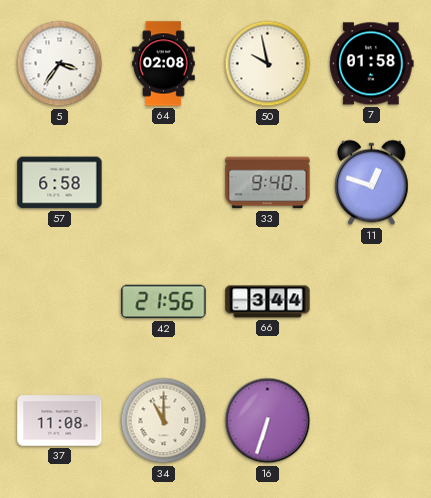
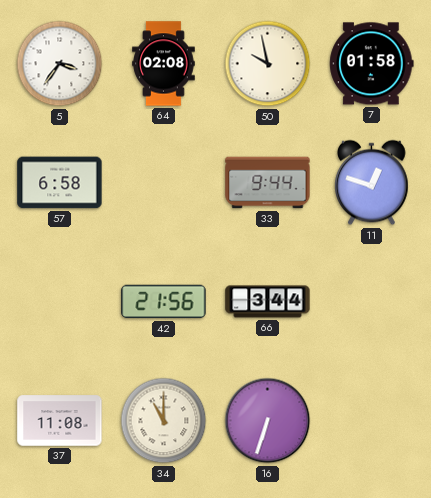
33: 9:40 -> 9:44 (268, 183)
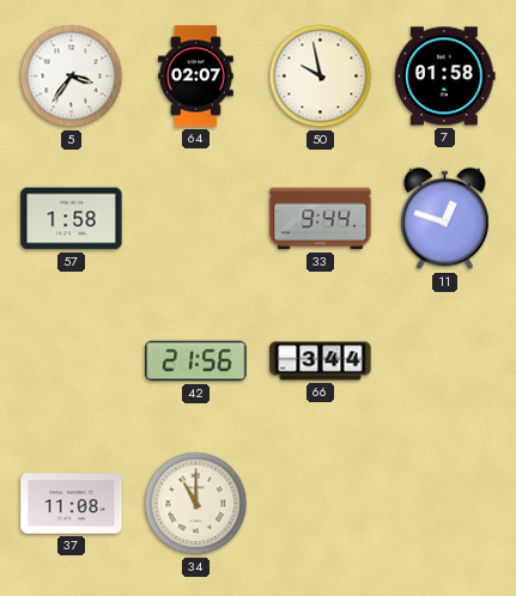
64: 02:08 -> 02:07 (196, 77)
57: 6:58 -> 1:58 (72, 219)
16: 6:33 -> none (268, 421)
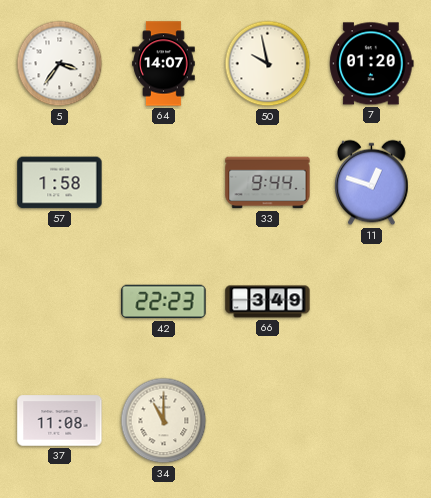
64: 02:07 -> 14:07 (164, 64)
7: 01:58 -> 01:20 (372, 64)
42: 21:56 -> 22:23 (164, 302)
66: 3:44 -> 3:49 (268, 302)
